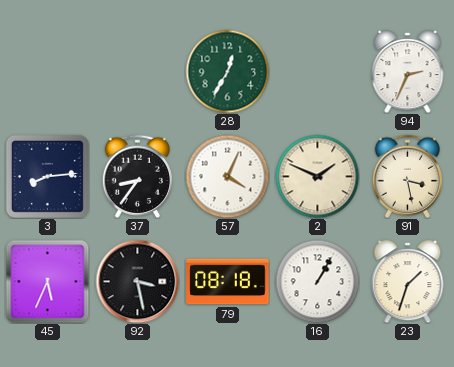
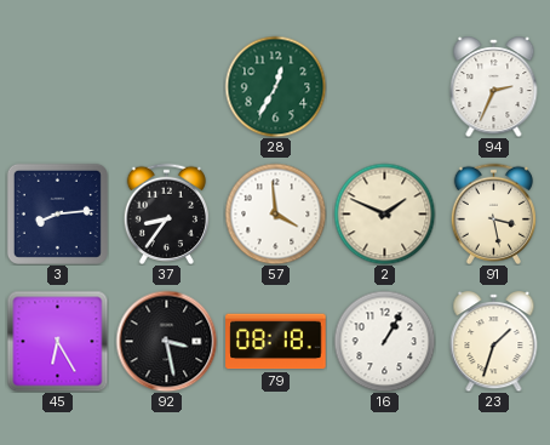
57: 4:04 -> 3:59 (275, 213)
45: 5:34 -> 6:25 (57, 341)
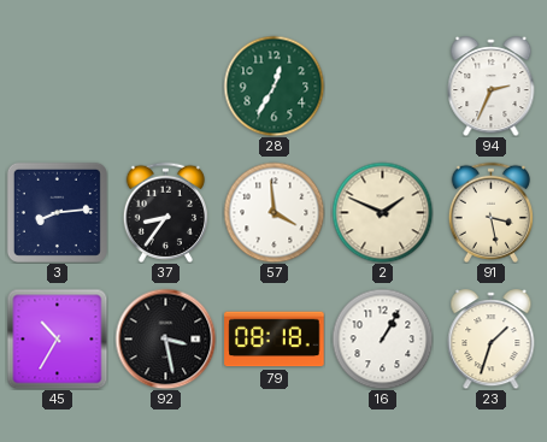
45: 6:25 -> 10:35 (57, 338)
